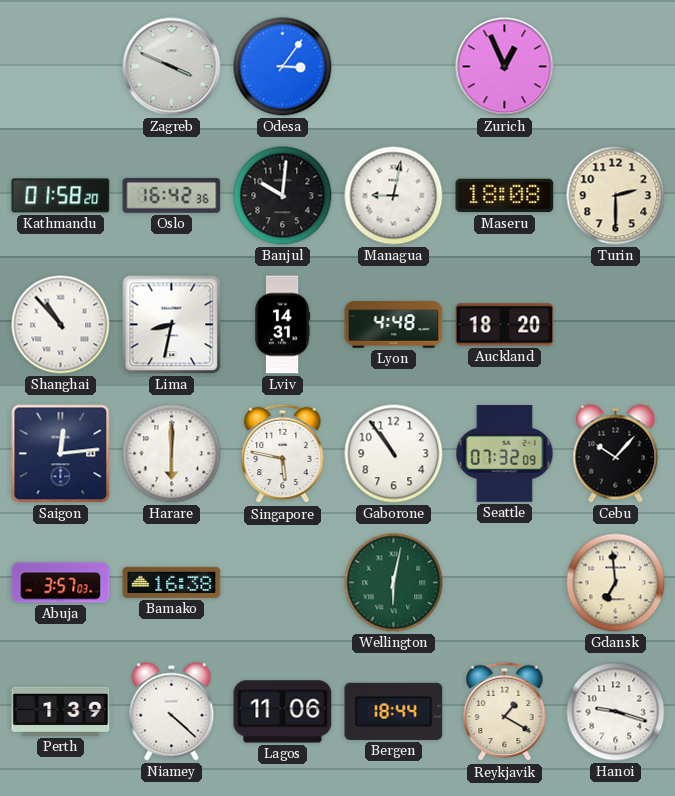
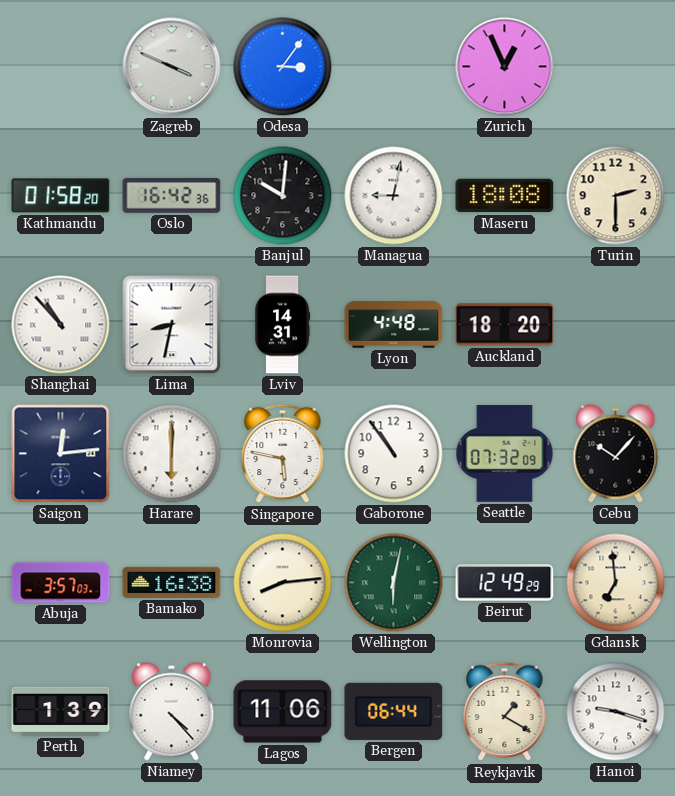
Monrovia: none -> 8:14 (283, 583)
Beirut: none -> 12:49 (505, 583)
Niamey: 4:22 -> 4:23 (172, 712)
Bergen: 18:44 -> 06:44 (394, 711)
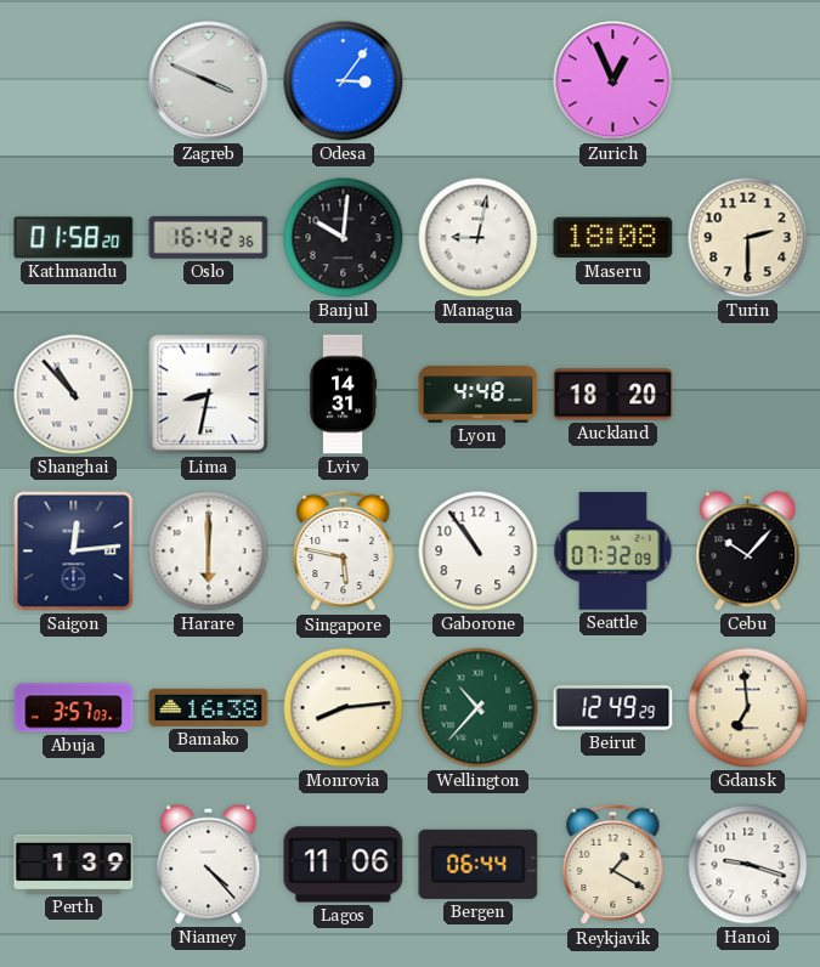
Wellington: 6:02 -> 10:37 (479, 708)
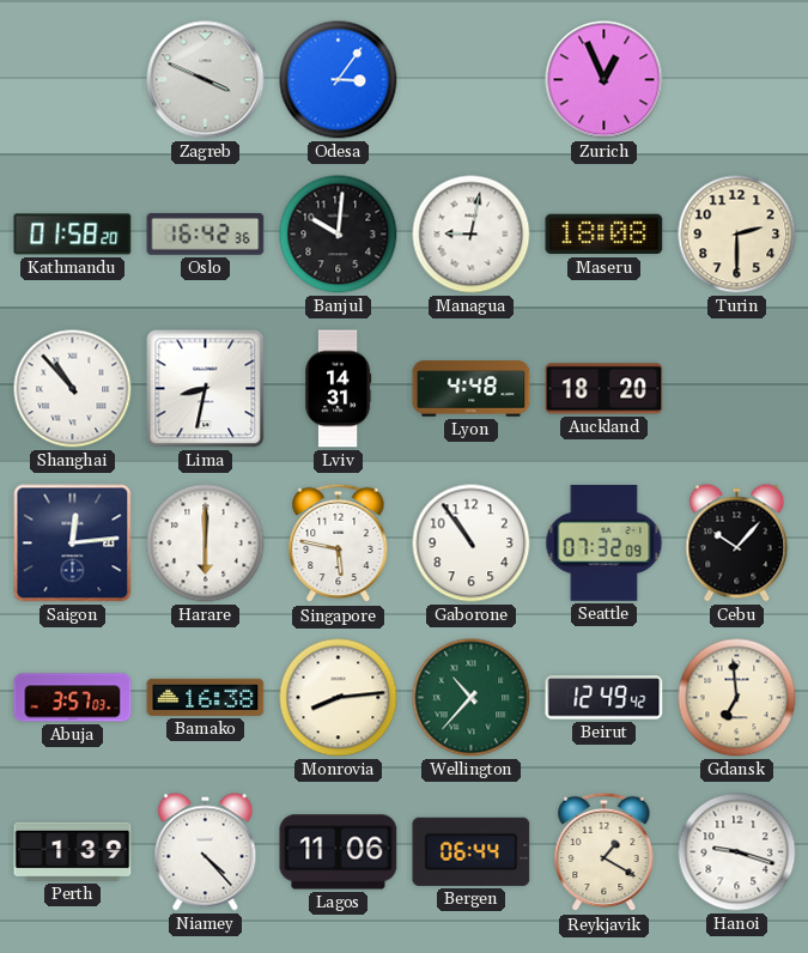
Beirut: 12:49:29 -> 12:49:42 (605, 698)
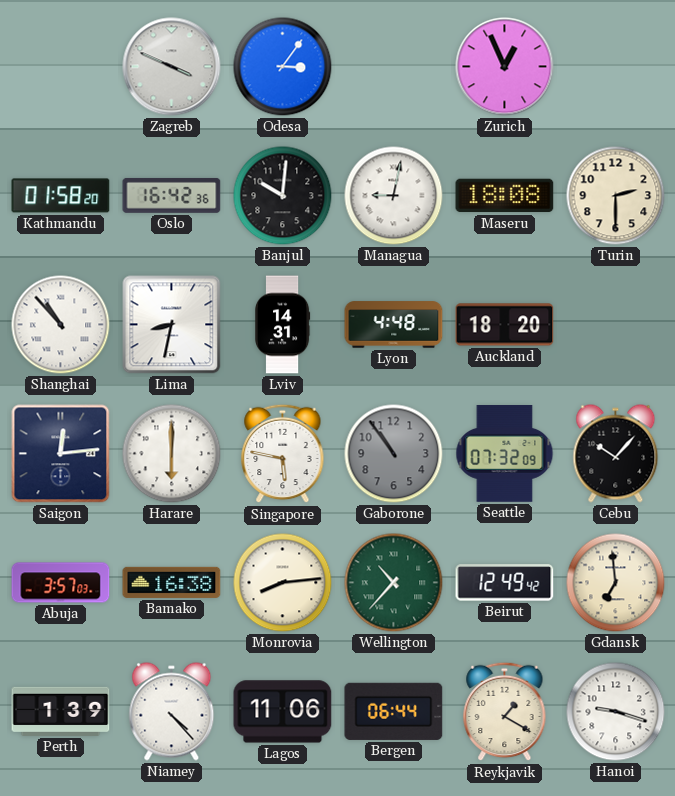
Gaborone dial: white -> grey (394, 454)
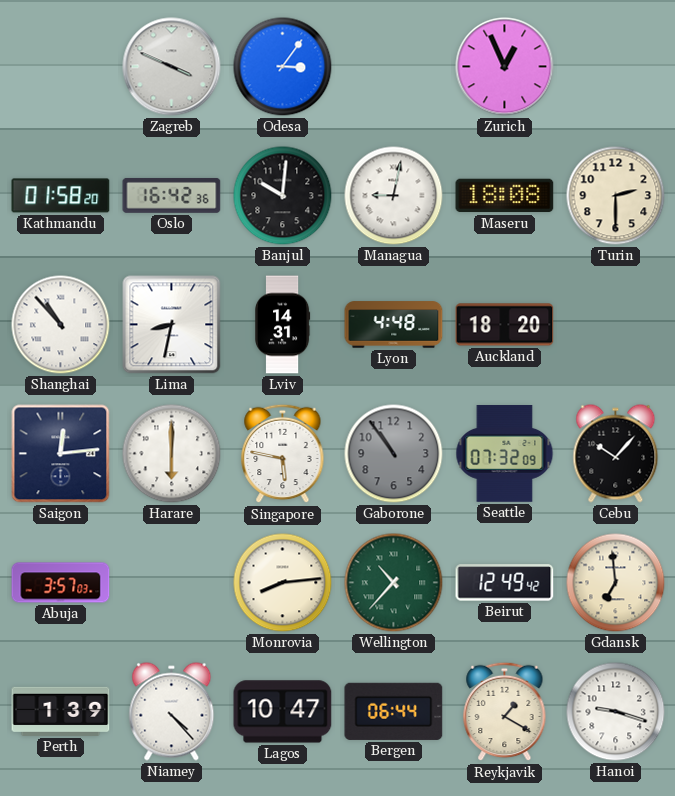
Bamako: 16:38 -> none (172, 582)
Lagos: 11:06 -> 10:47 (283, 712)
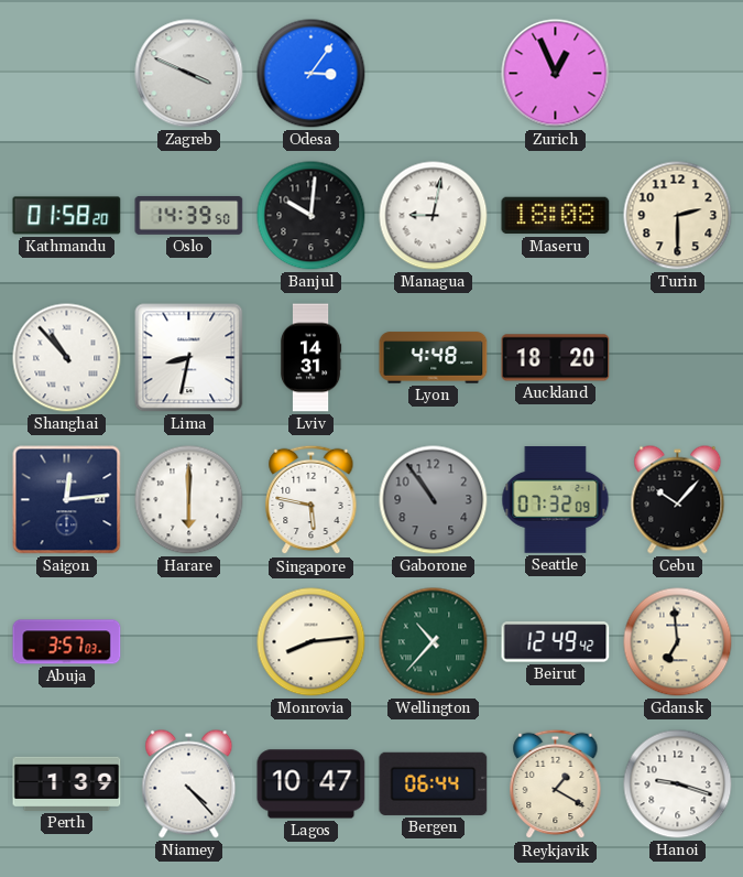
Oslo: 16:42 -> 14:39 (189, 215)
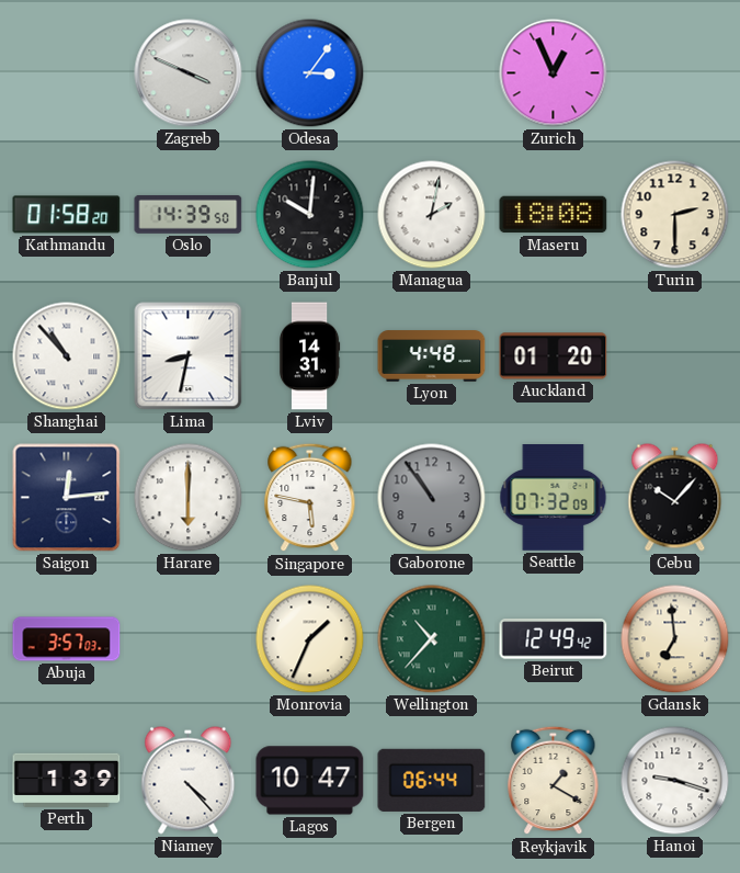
Managua: 9:02 -> 2:02 (432, 215)
Auckland: 18:20 -> 01:20 (554, 356)
Monrovia: 8:14 -> 1:34 (310, 639)
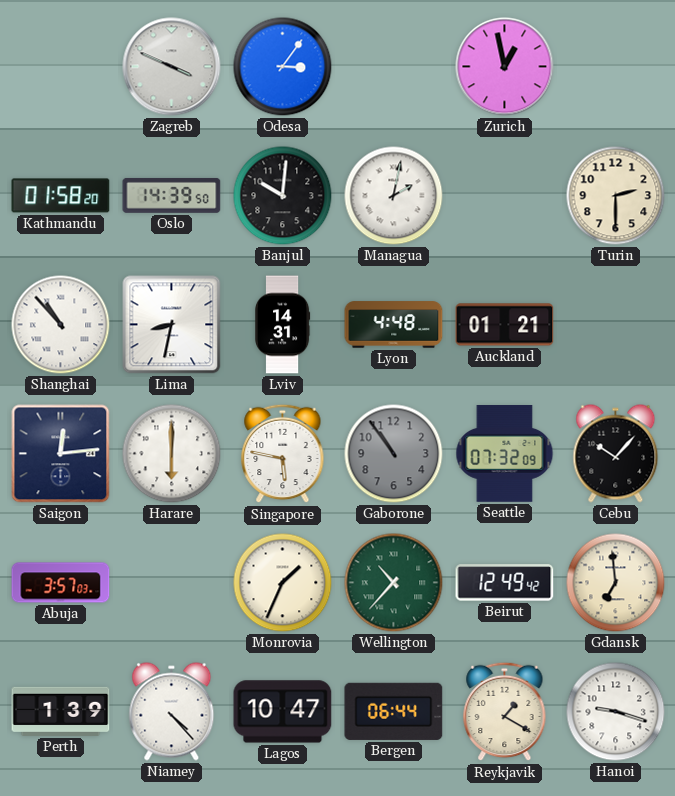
Zurich: 12:56 -> 12:58 (505, 67)
Maseru: 18:08 -> none (554, 215)
Auckland: 01:20 -> 01:21 (505, 325)
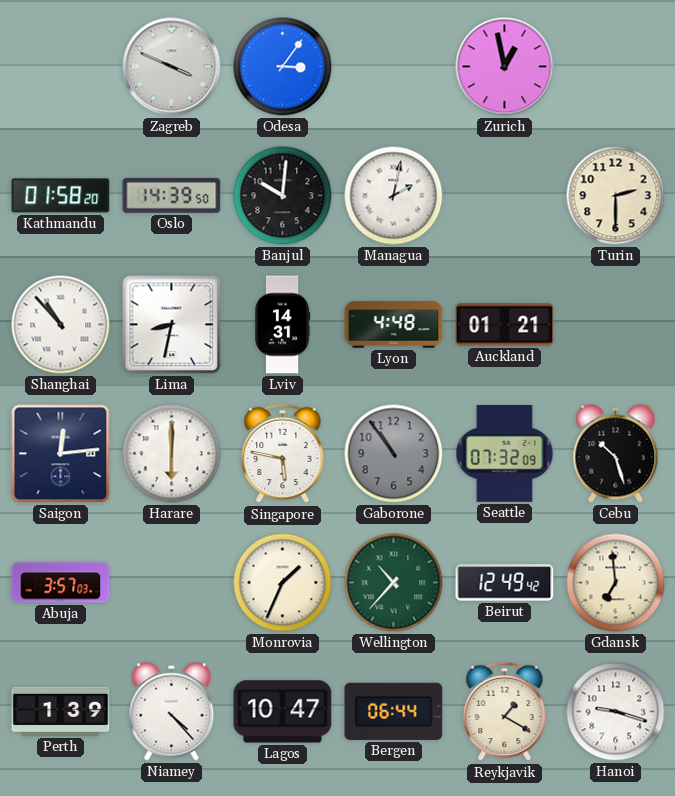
Cebu: 10:07 -> 10:27 (616, 454)
